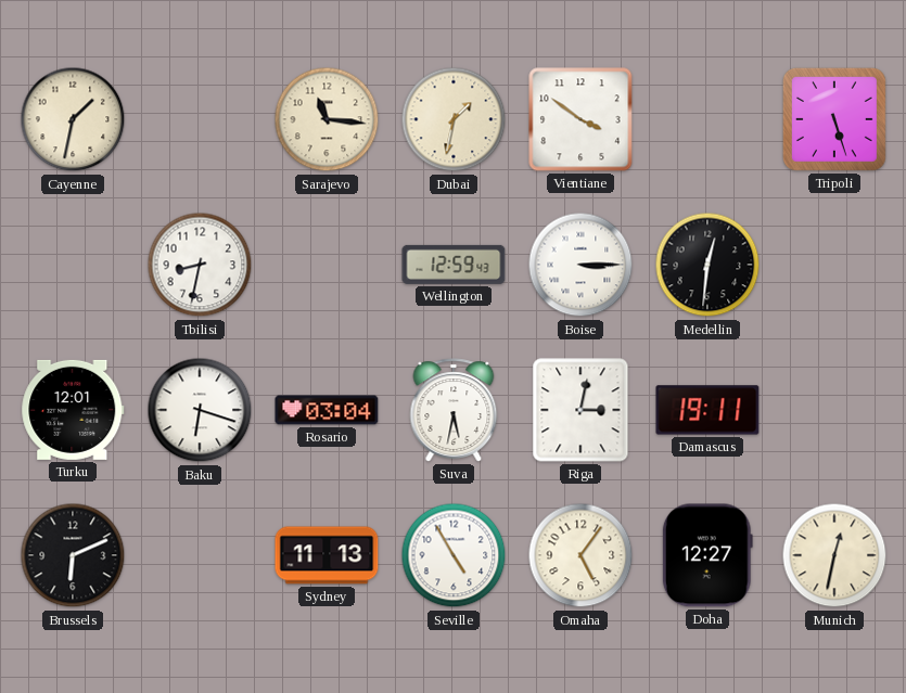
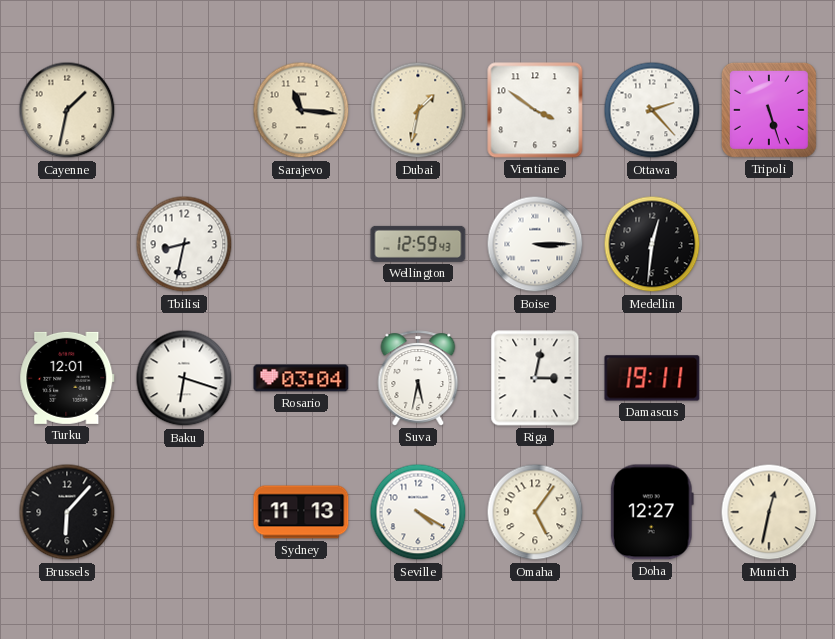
Ottawa: none -> 2:23 (652, 110)
Brussels: 6:11 -> 6:07 (67, 512)
Seville: 4:55 -> 4:20 (418, 512)
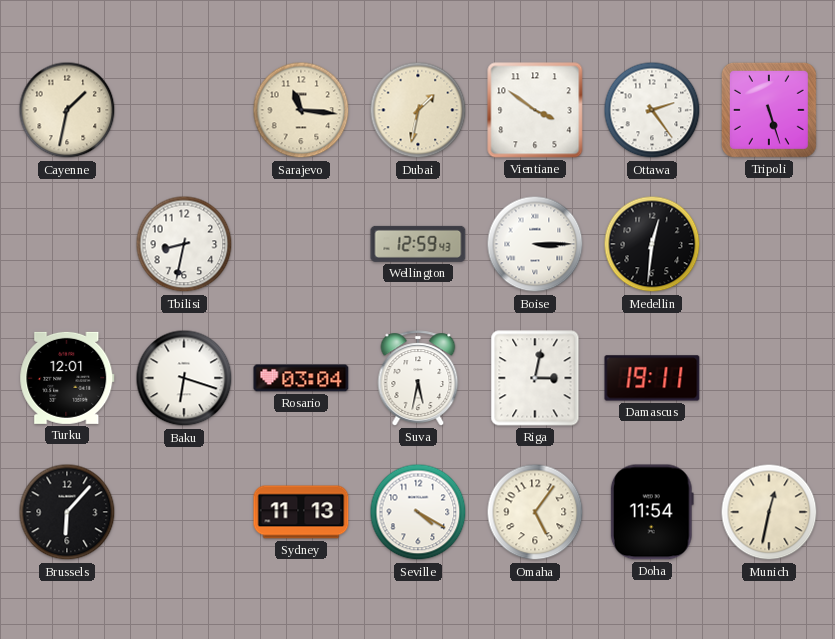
Ottawa: 2:23 -> 2:24 (652, 110)
Doha: 12:27 -> 11:54 (652, 512)
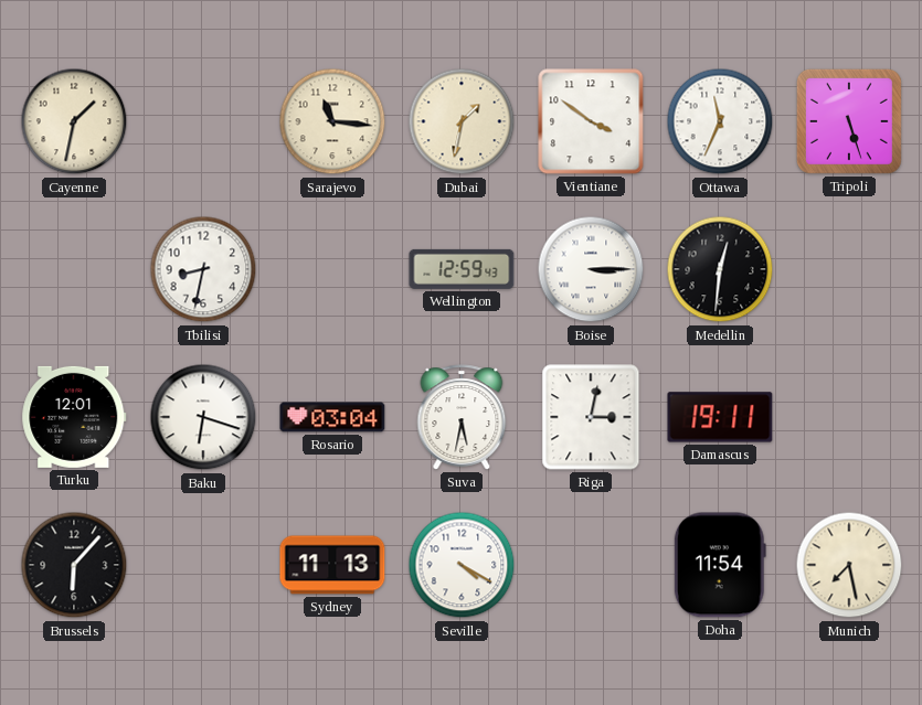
Ottawa: 2:24 -> 11:34 (720, 121)
Omaha: 5:06 -> none (535, 512)
Munich: 12:32 -> 7:28 (849, 565)
